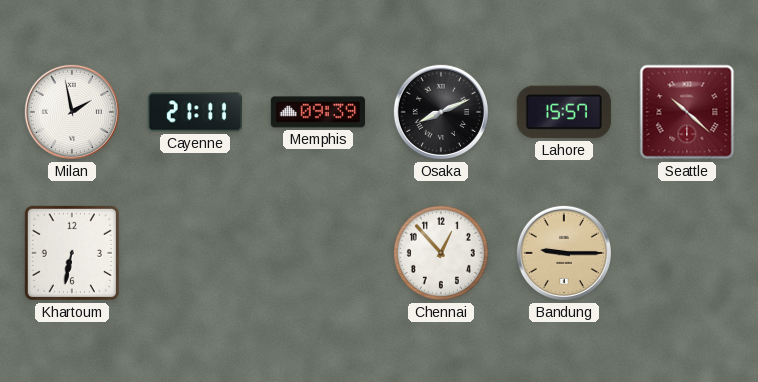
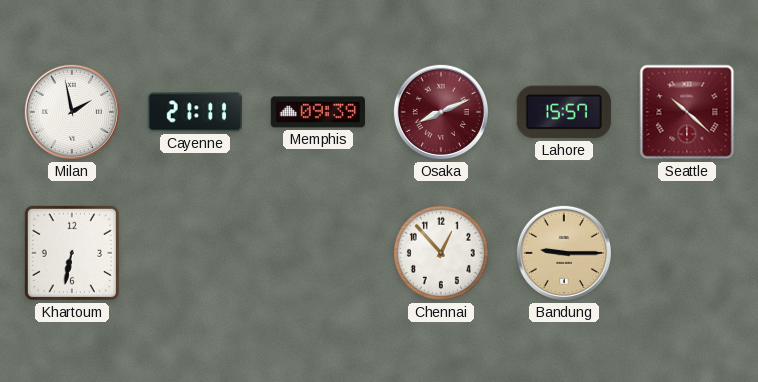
Osaka dial: black -> burgundy (441, 112)
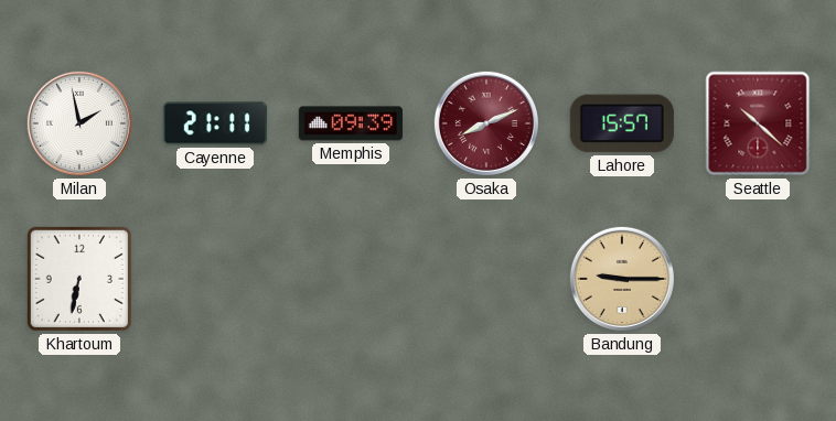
Chennai: 12:53 -> none (441, 253)
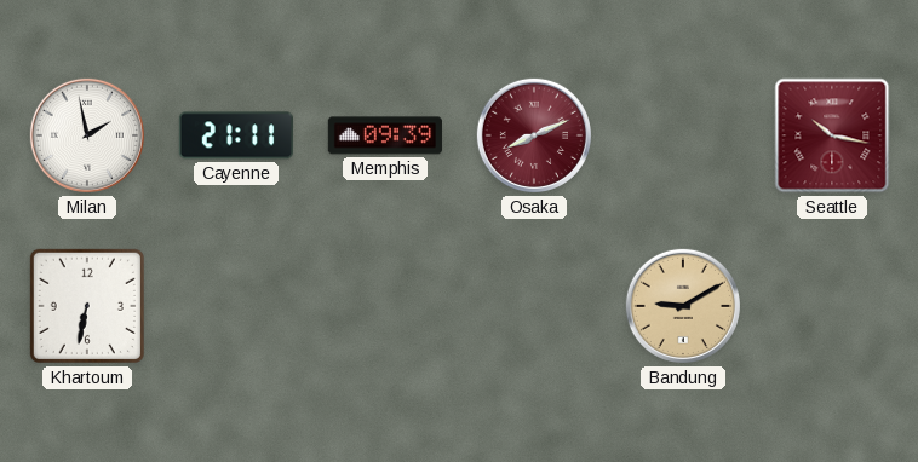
Lahore: 15:57 -> none (622, 123)
Seattle: 10:22 -> 10:17 (832, 135)
Bandung: 9:15 -> 9:10 (683, 306)
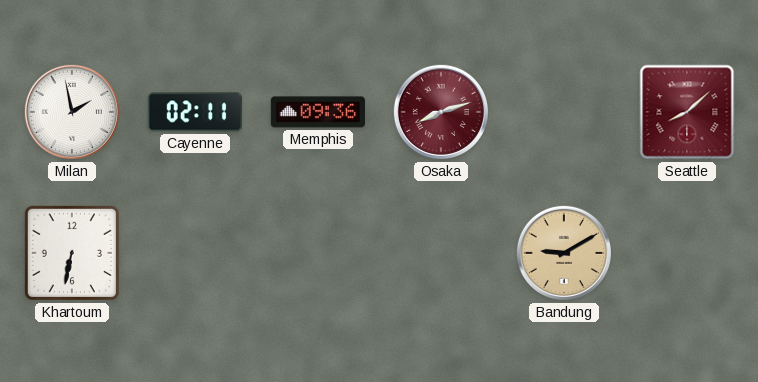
Cayenne: 21:11 -> 02:11 (195, 112)
Memphis: 09:39 -> 09:36 (318, 112)
Osaka: 8:11 -> 8:12 (441, 112)
Seattle: 10:17 -> 8:08 (687, 112)
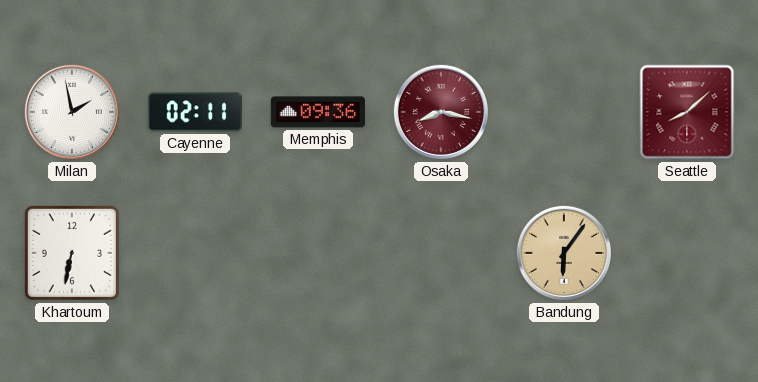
Osaka: 8:12 -> 8:17 (441, 112)
Bandung: 9:10 -> 6:06 (564, 253)
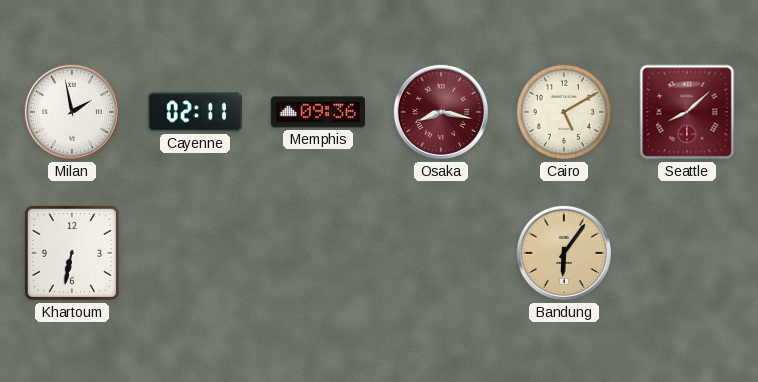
Cairo: none -> 5:10 (564, 112)
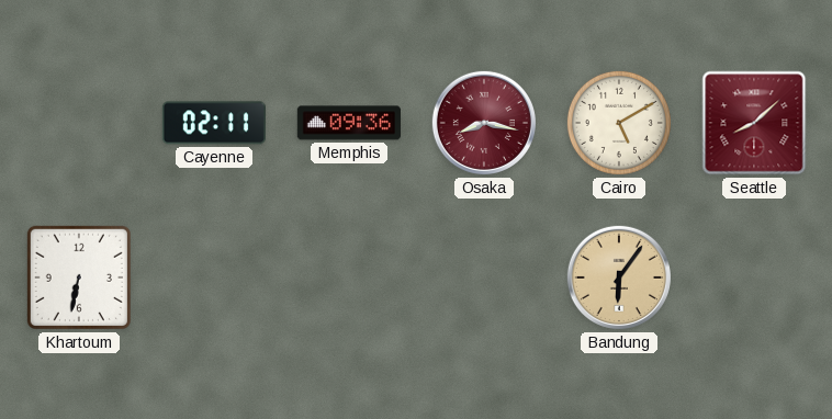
Milan: 1:58 -> none (72, 112)
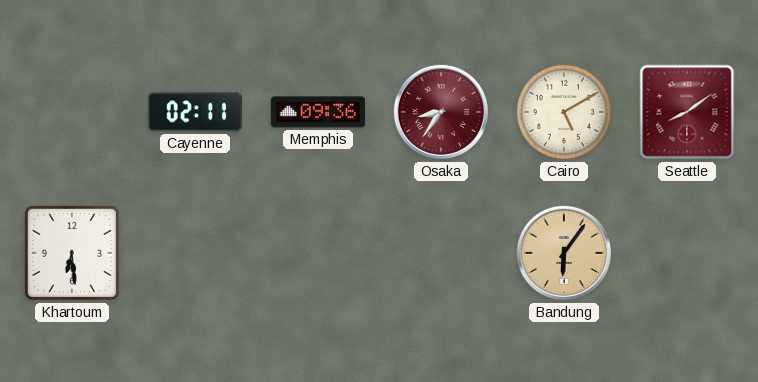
Osaka: 8:17 -> 8:36 (441, 112)
Seattle: 8:08 -> 8:09 (687, 112)
Khartoum: 6:32 -> 6:29 (72, 253)
